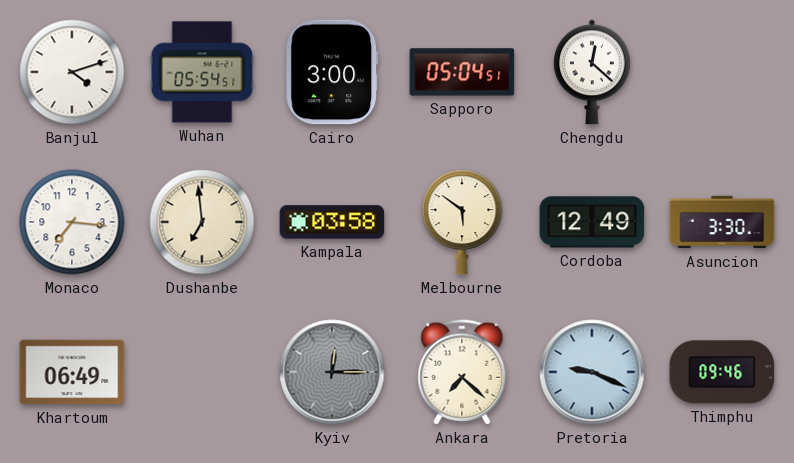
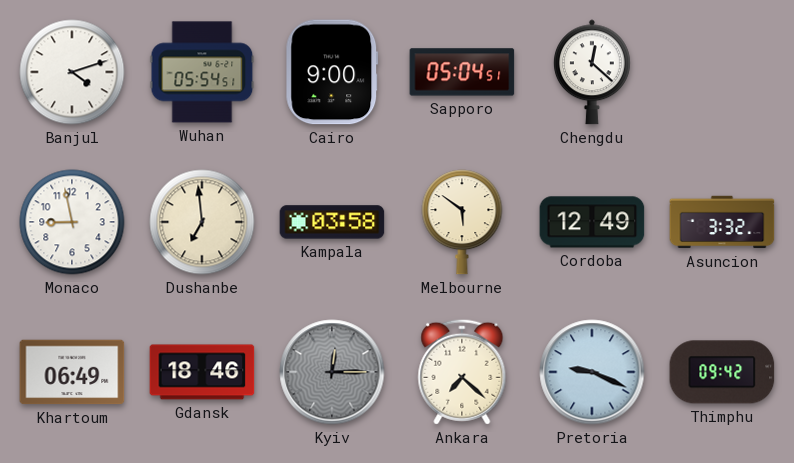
Cairo: 3:00 -> 9:00 (332, 72)
Monaco: 7:16 -> 8:58 (72, 222)
Asuncion: 3:30 -> 3:32 (722, 222)
Gdansk: none -> 18:46 (202, 372)
Thimphu: 09:46 -> 09:42 (722, 372)
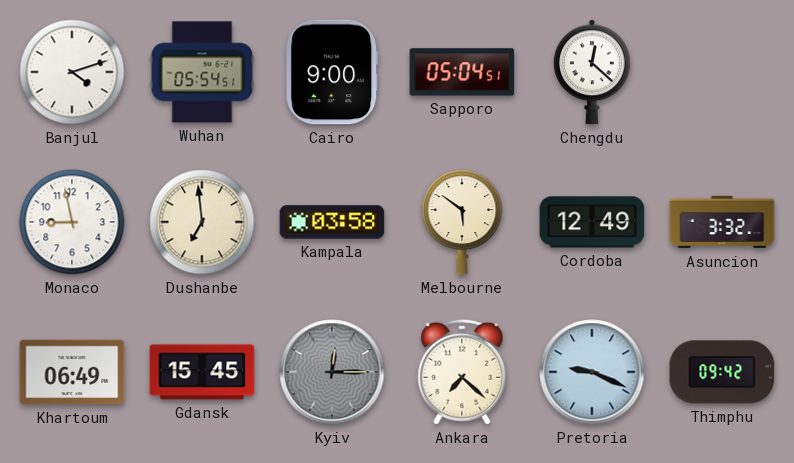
Gdansk: 18:46 -> 15:45 (202, 372)
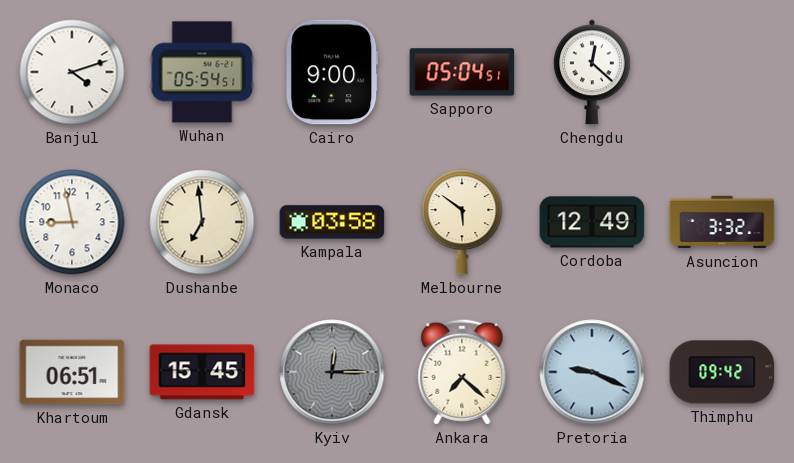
Khartoum: 06:49 -> 06:51 (72, 372)
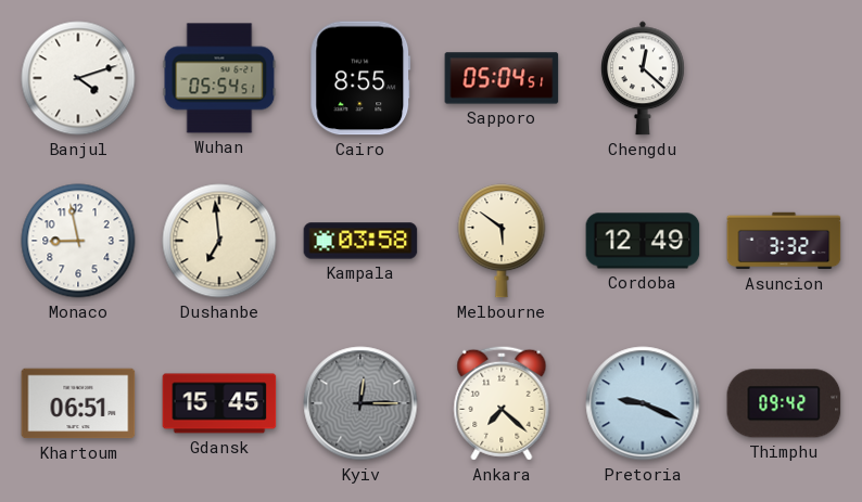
Cairo: 9:00 -> 8:55 (360, 78)
